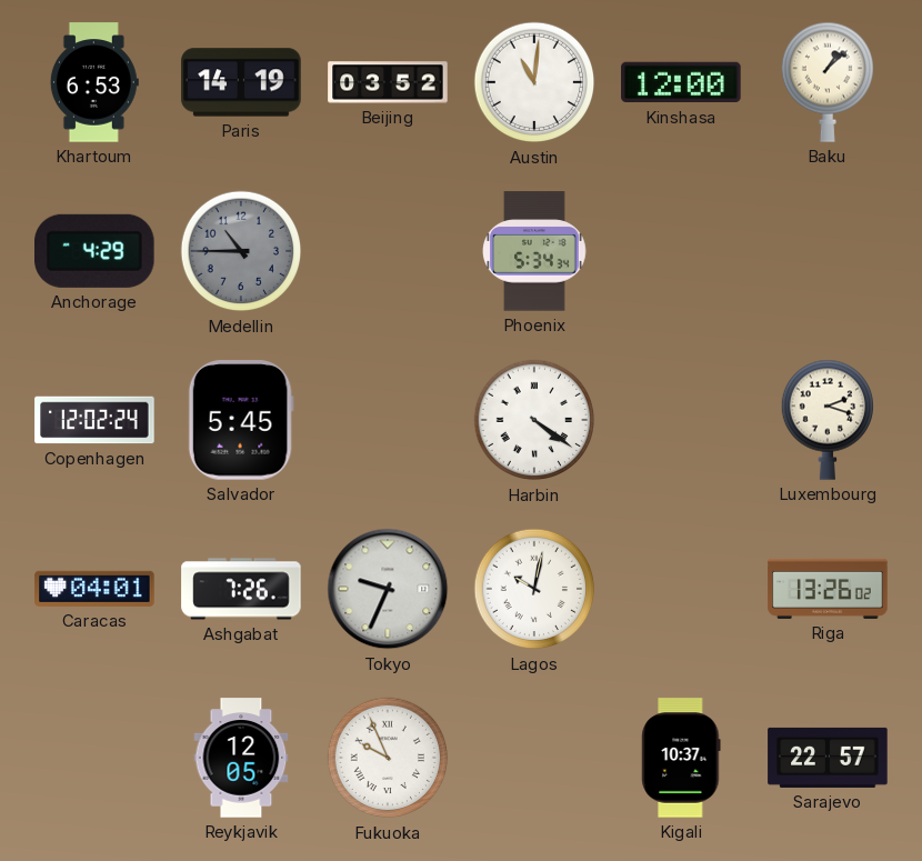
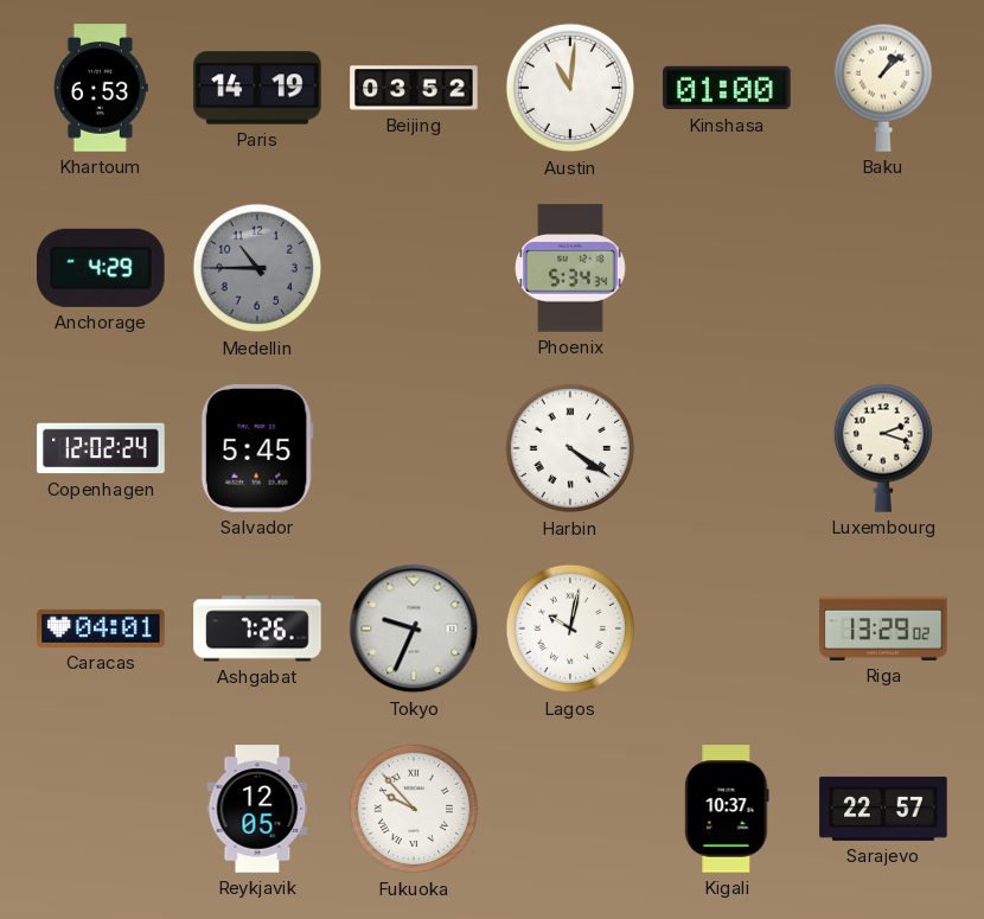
Kinshasa: 12:00 -> 01:00 (727, 88)
Riga: 13:26 -> 13:29 (883, 628)
Fukuoka: 9:56 -> 9:53 (414, 809)
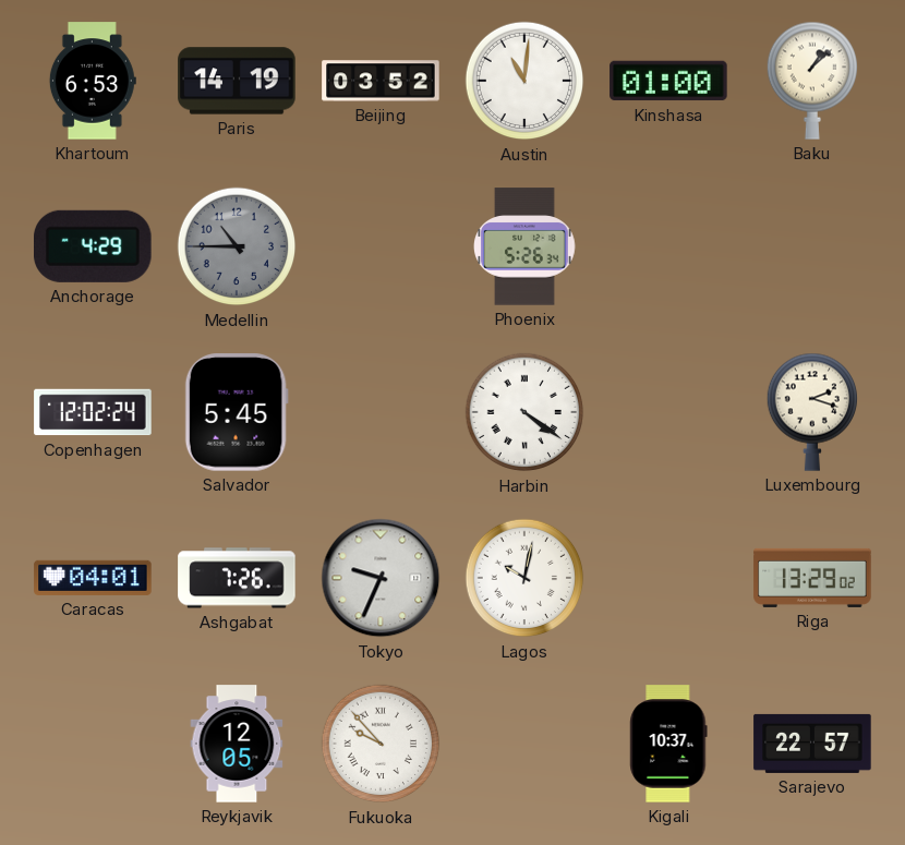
Phoenix: 5:34 -> 5:26 (526, 246)
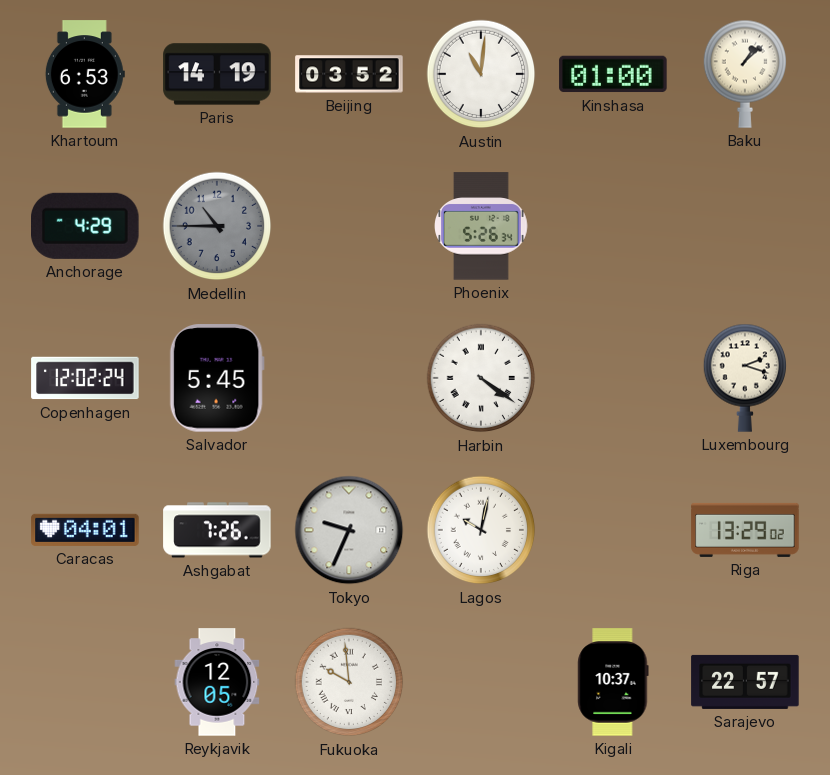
Fukuoka: 9:53 -> 9:59 (349, 682)
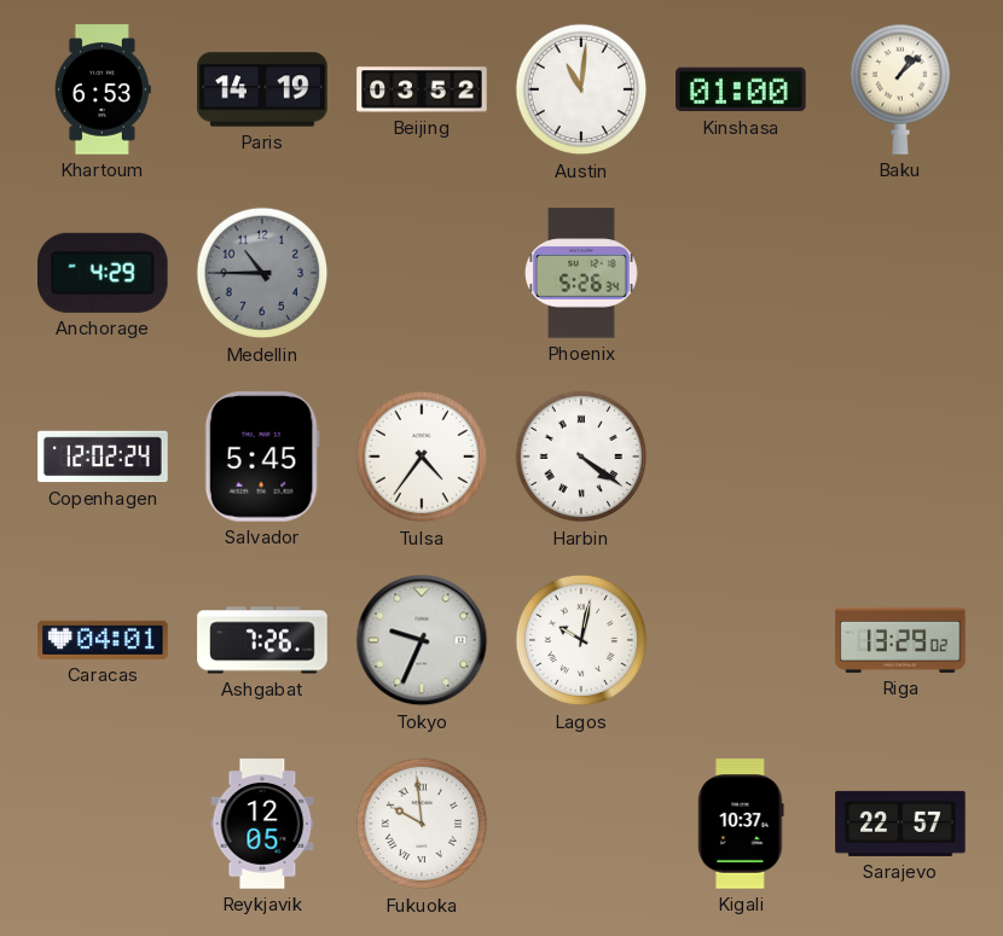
Tulsa: none -> 4:36 (422, 457)
Luxembourg: 2:18 -> none (744, 378)
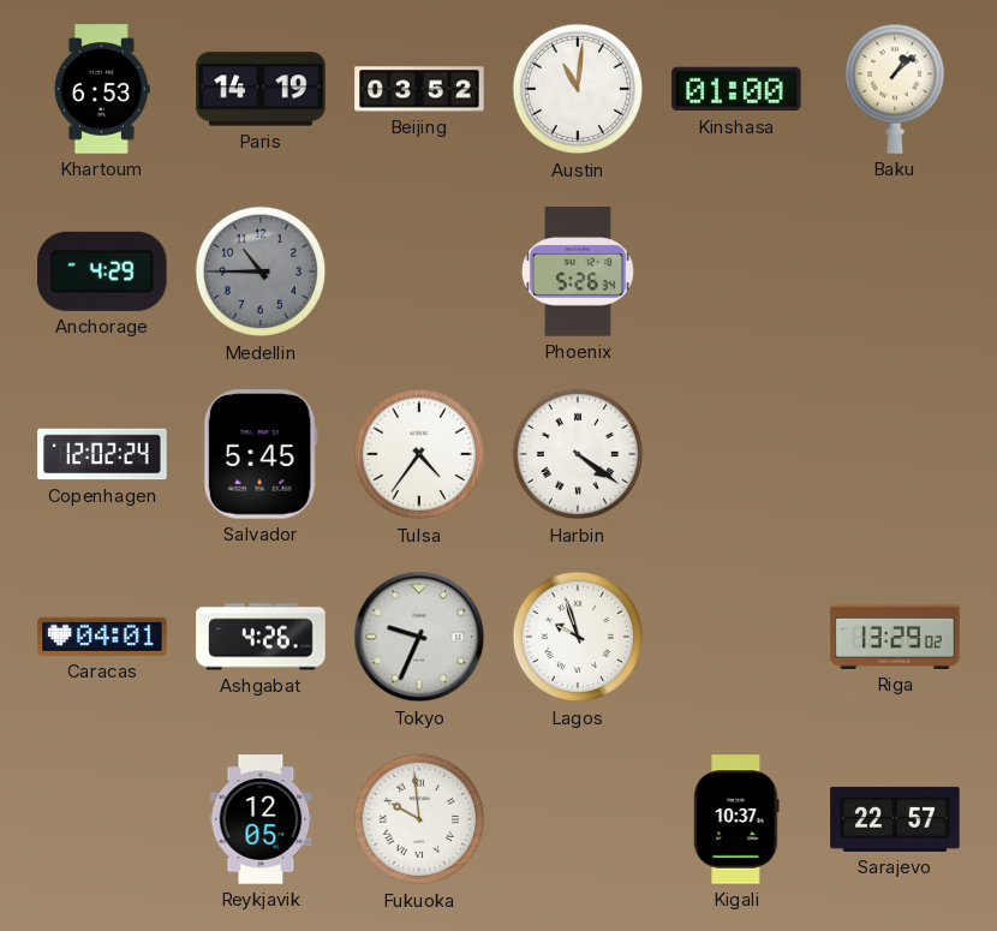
Ashgabat: 7:26 -> 4:26 (261, 637)
Lagos: 10:02 -> 9:57 (578, 637)
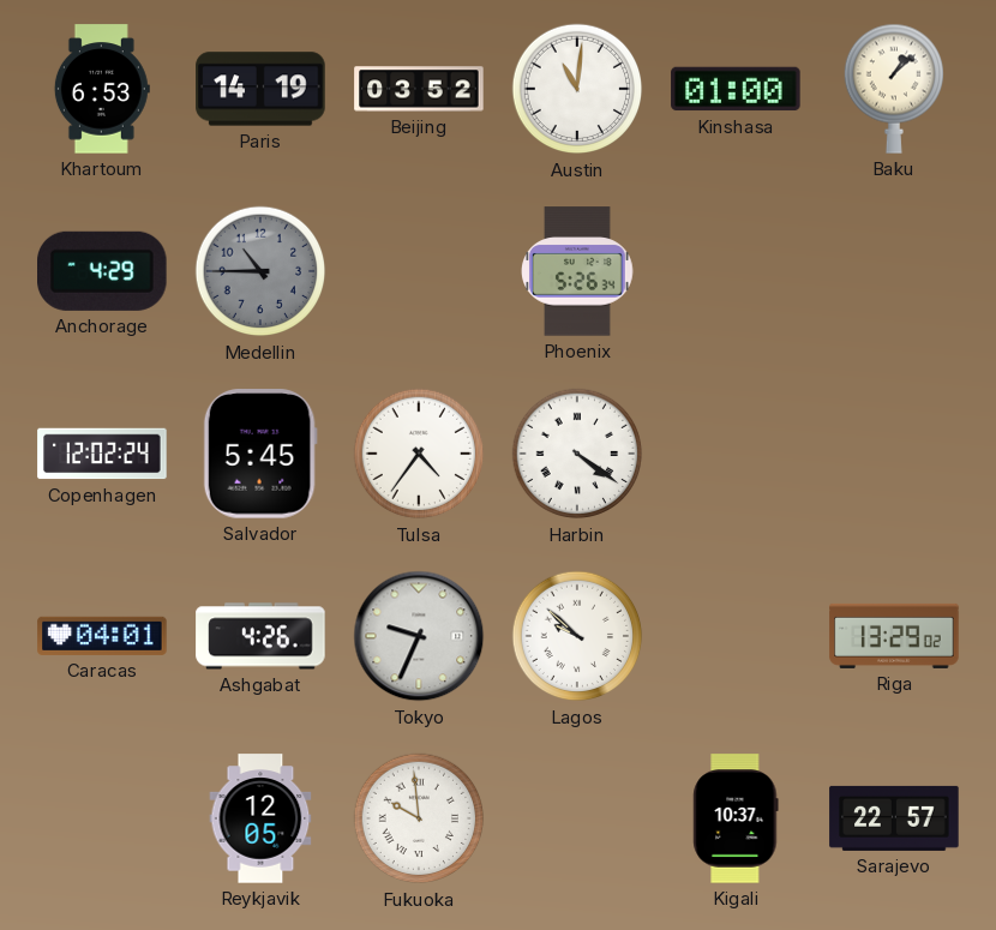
Lagos: 9:57 -> 9:52 (577, 636)
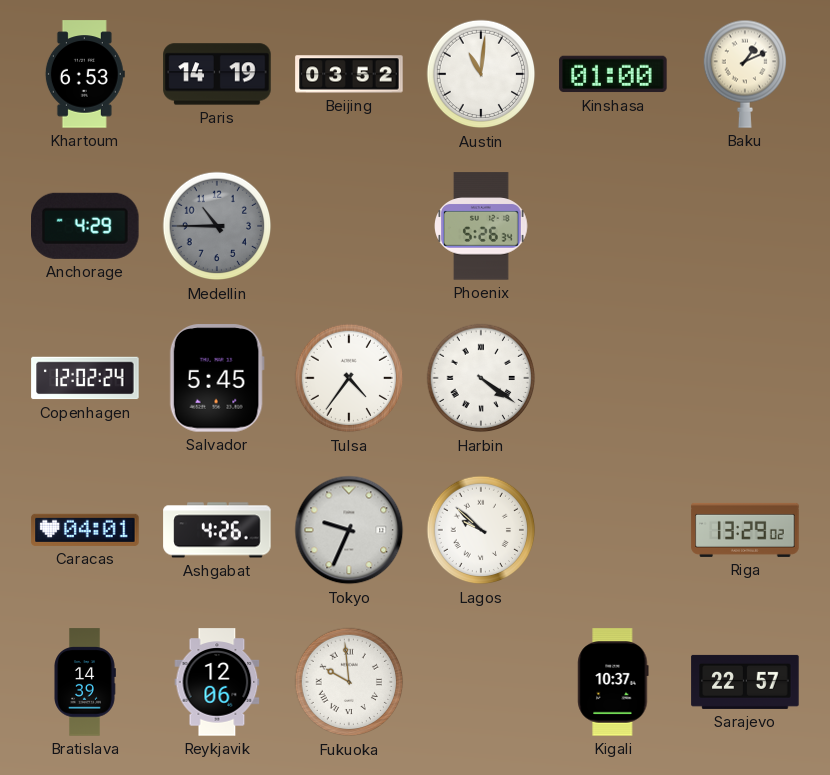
Baku: 1:08 -> 1:11 (744, 74)
Bratislava: none -> 14:39 (85, 682)
Reykjavik: 12:05 -> 12:06 (217, 682)
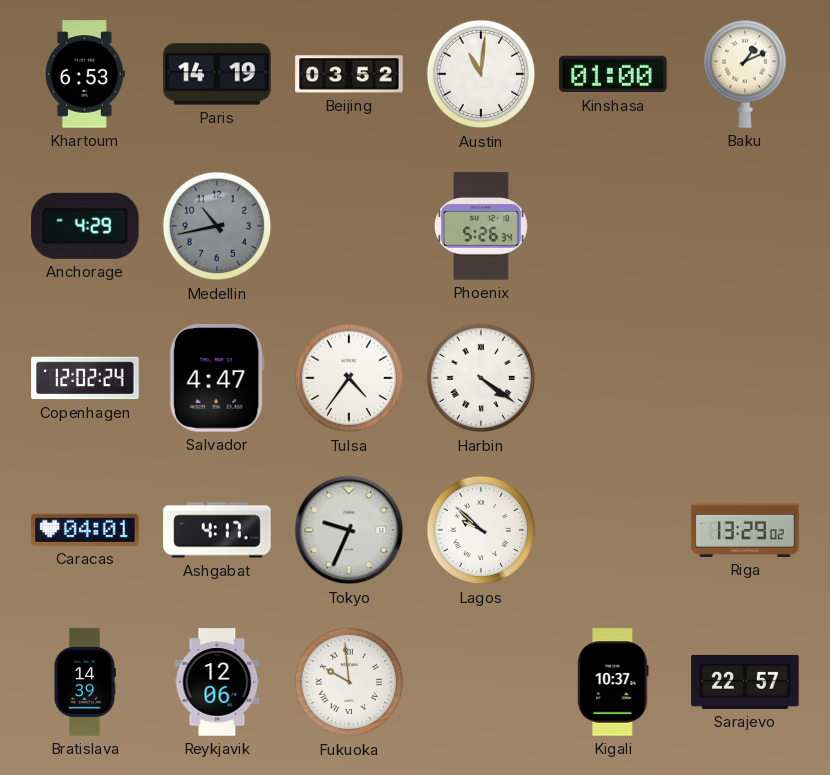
Medellin: 10:45 -> 10:43 (217, 226)
Salvador: 5:45 -> 4:47 (217, 378)
Ashgabat: 4:26 -> 4:17 (217, 530)
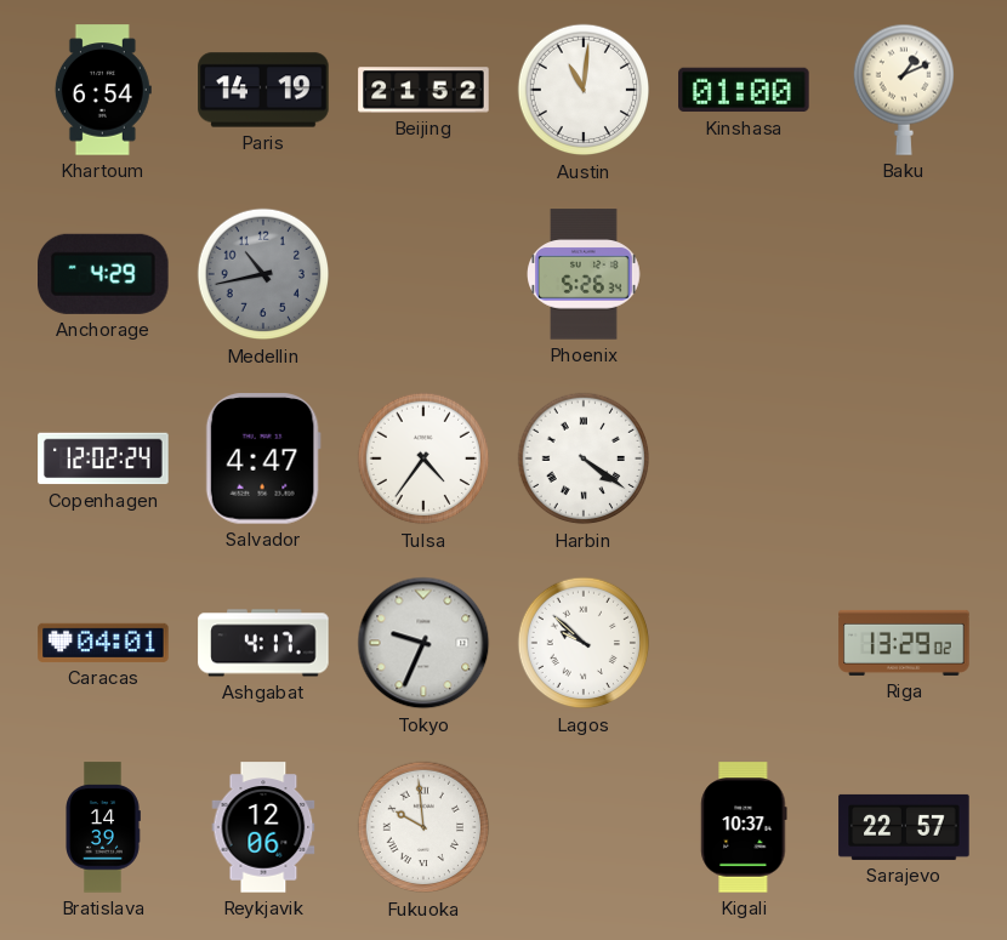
Khartoum: 6:53 -> 6:54 (103, 90)
Beijing: 03:52 -> 21:52 (423, 90)
